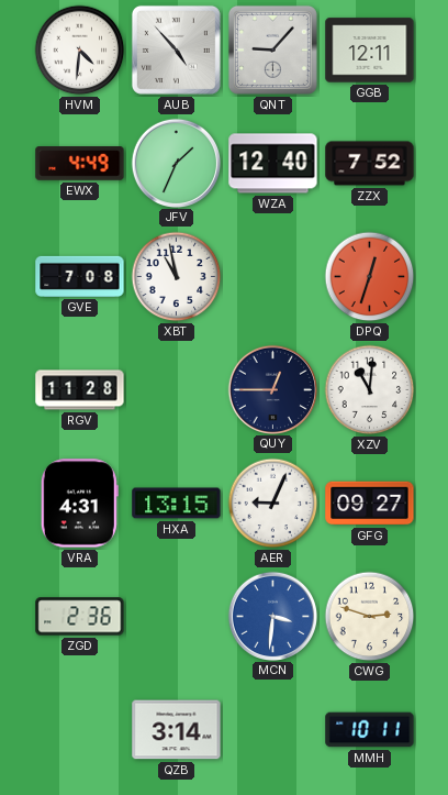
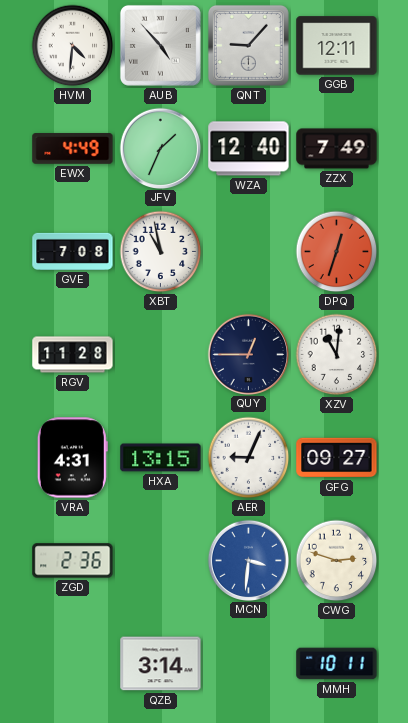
ZZX: 7:52 -> 7:49 (337, 149)
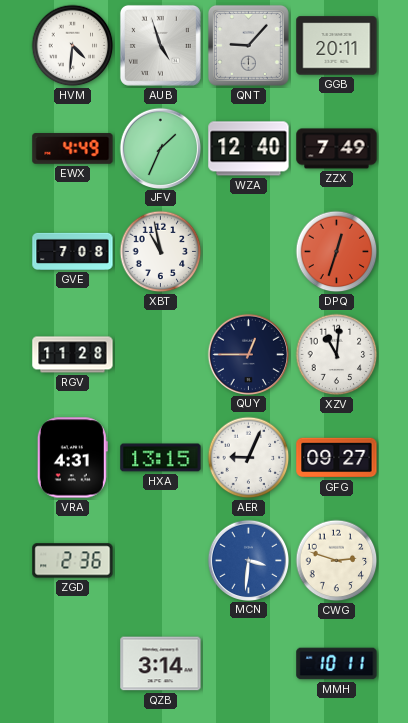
AUB: 4:53 -> 4:57 (160, 45)
GGB: 12:11 -> 20:11 (337, 46)
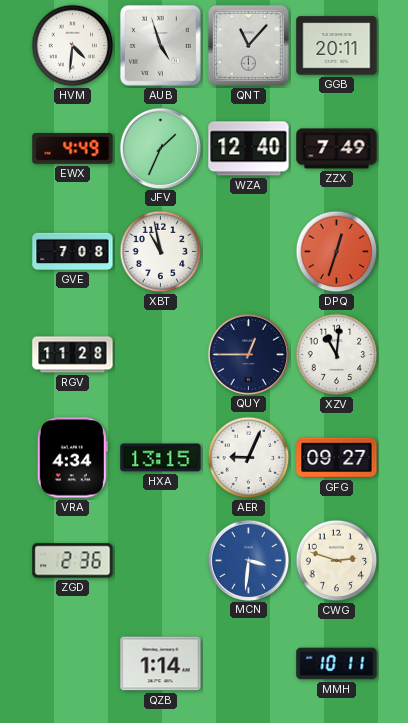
QNT: 9:07 -> 11:07 (248, 45)
VRA: 4:31 -> 4:34 (72, 458)
QZB: 3:14 -> 1:14 (161, 664)
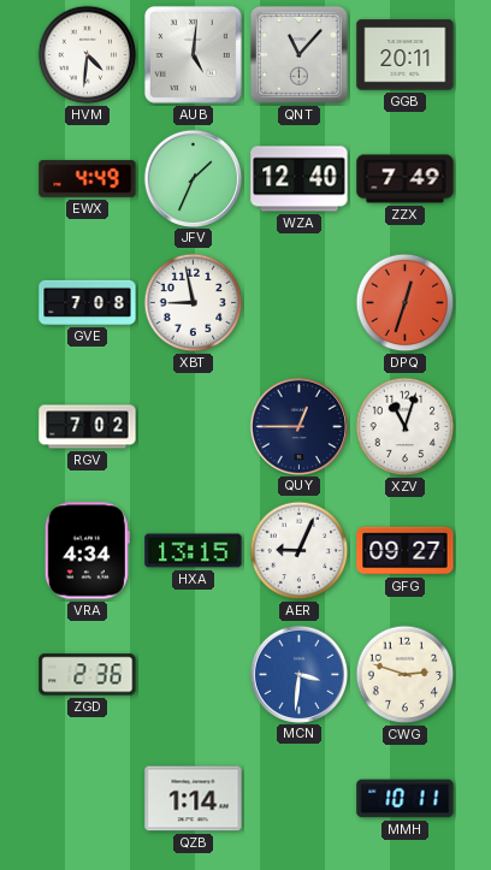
AUB: 4:57 -> 5:01 (193, 54)
XBT: 10:58 -> 8:58 (194, 303)
RGV: 11:28 -> 7:02 (88, 427)
XZV: 11:01 -> 11:03 (406, 427)
